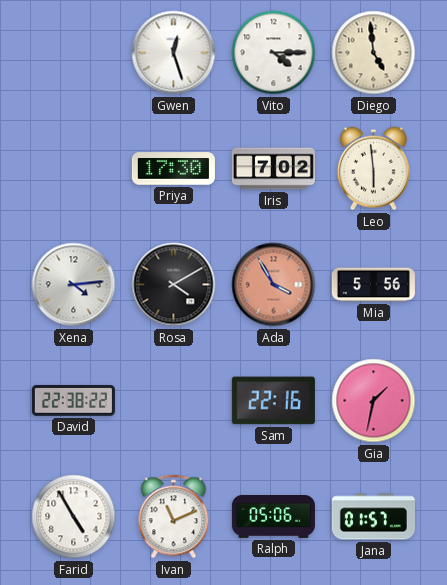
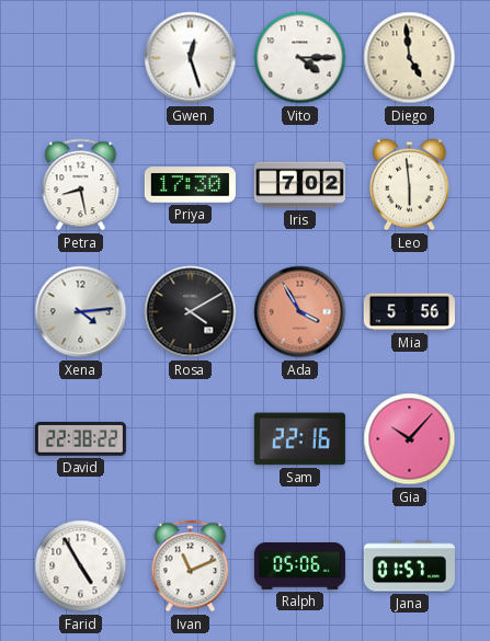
Petra: none -> 8:28 (81, 185)
Gia: 1:32 -> 10:07 (410, 439)
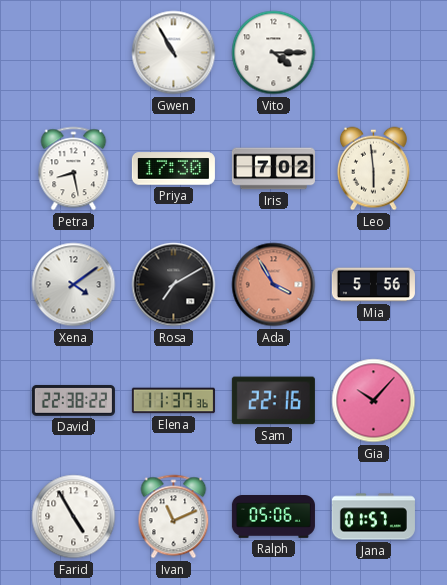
Gwen: 12:27 -> 10:55 (174, 53)
Diego: 4:59 -> none (410, 58)
Xena: 4:14 -> 4:09 (74, 285)
Rosa: 4:10 -> 7:10 (174, 285)
Elena: none -> 11:37 (173, 401)
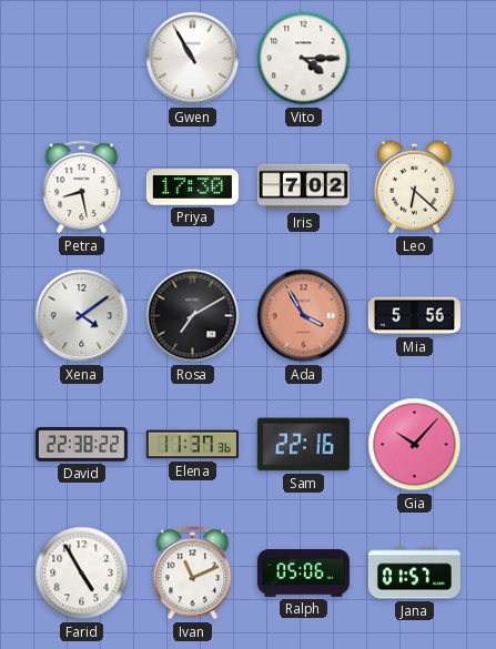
Leo: 5:59 -> 6:22 (415, 187)
